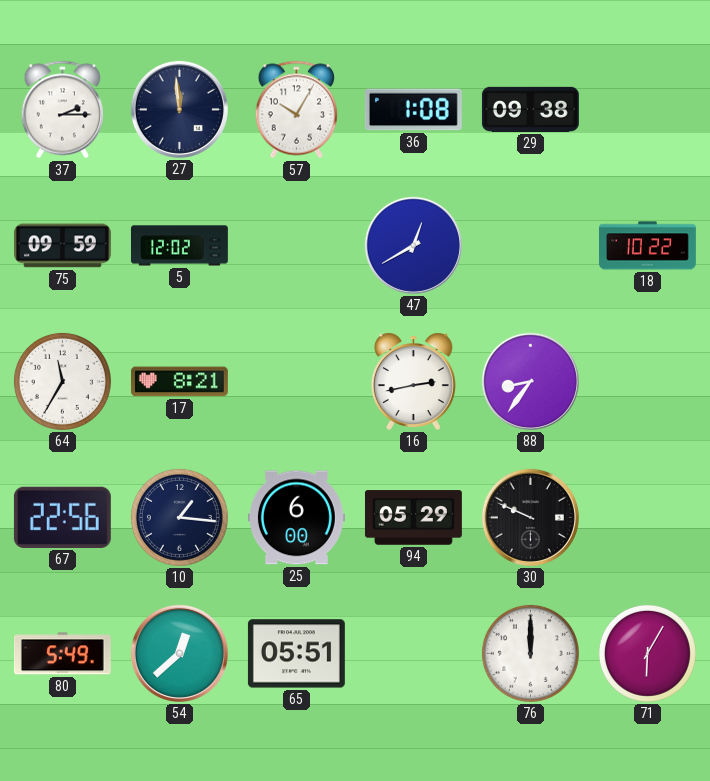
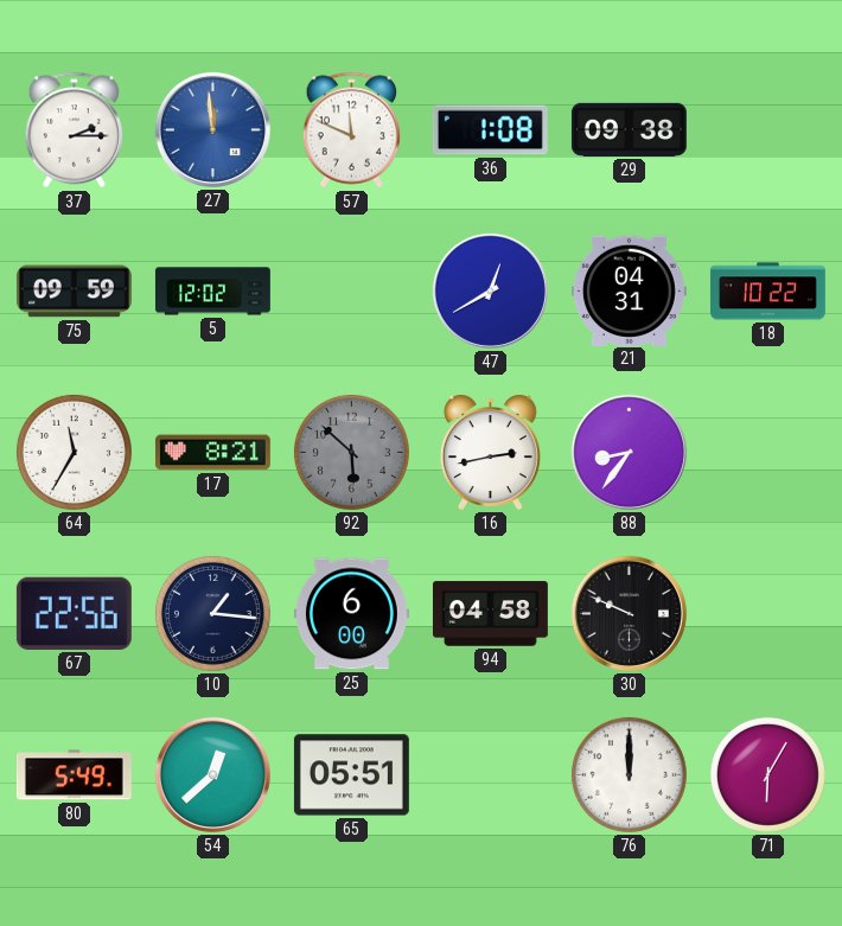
27 dial: navy -> blue (212, 129)
57: 10:05 -> 11:49 (351, 130)
21: none -> 04:31 (629, 290)
92: none -> 5:52 (351, 452)
94: 05:29 -> 04:58 (490, 614)
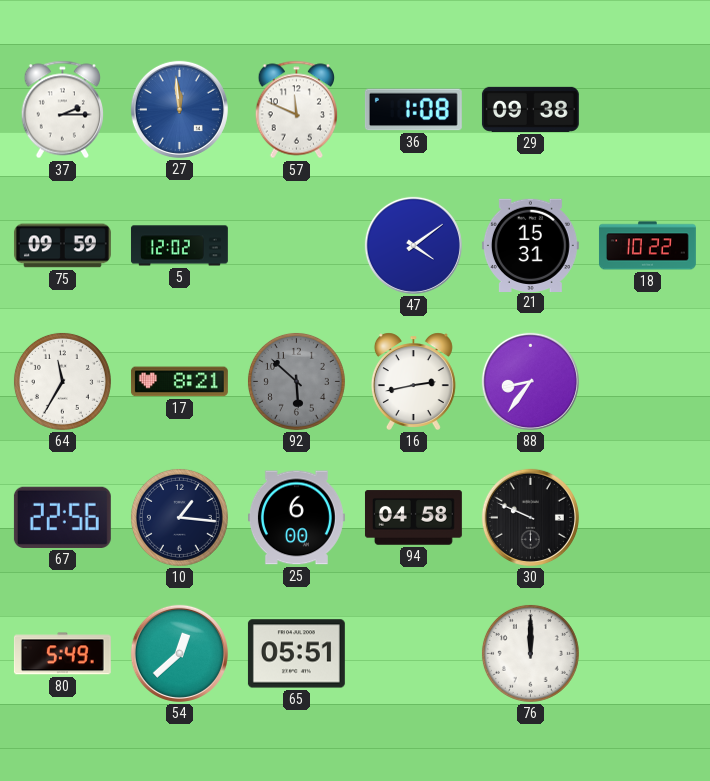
47: 12:40 -> 4:09 (413, 245)
21: 04:31 -> 15:31 (530, 245)
71: 6:05 -> none (767, 774)
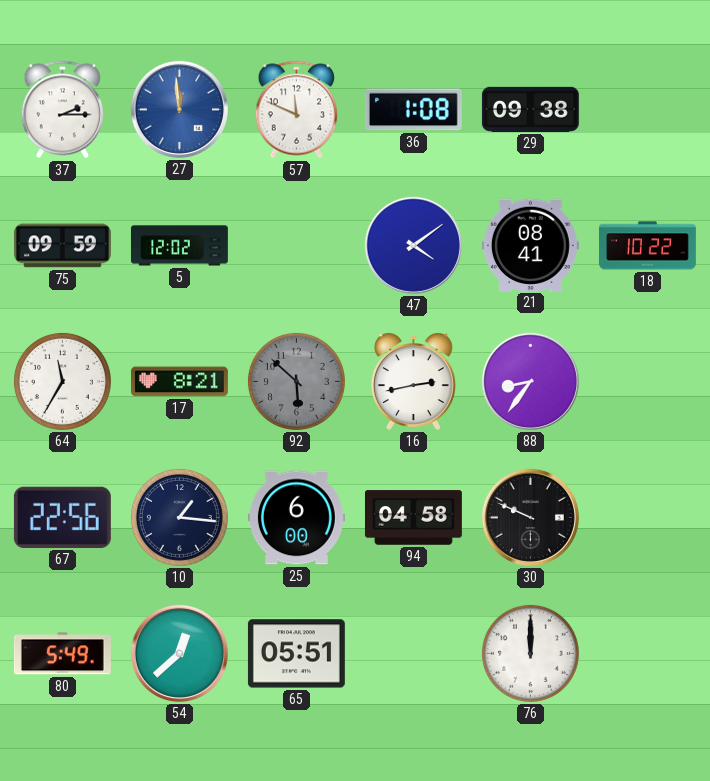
21: 15:31 -> 08:41 (530, 245)
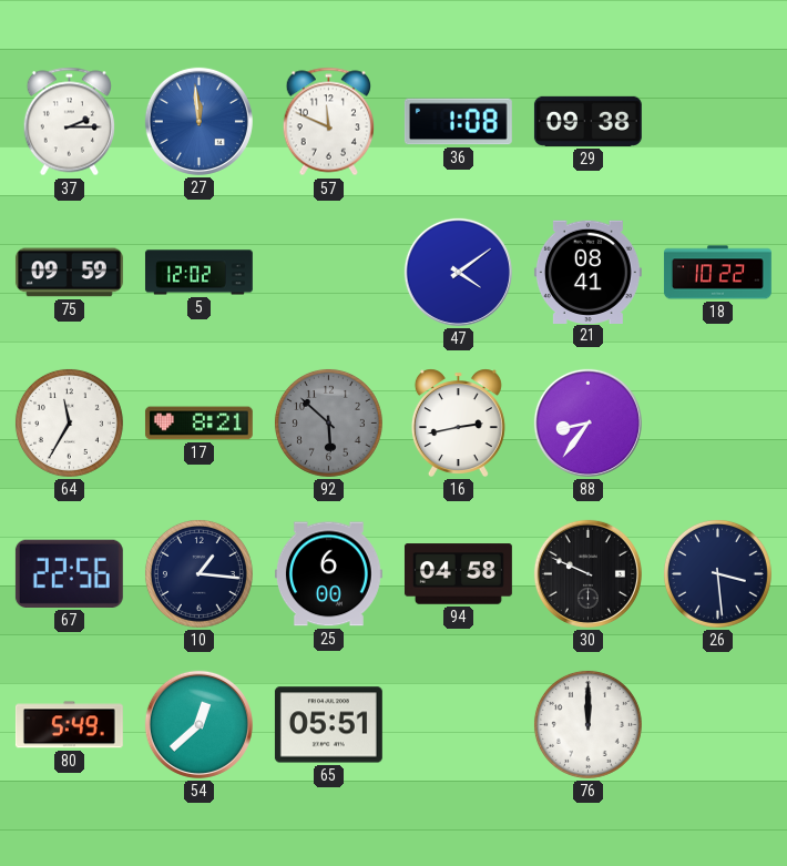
26: none -> 3:29 (717, 573)
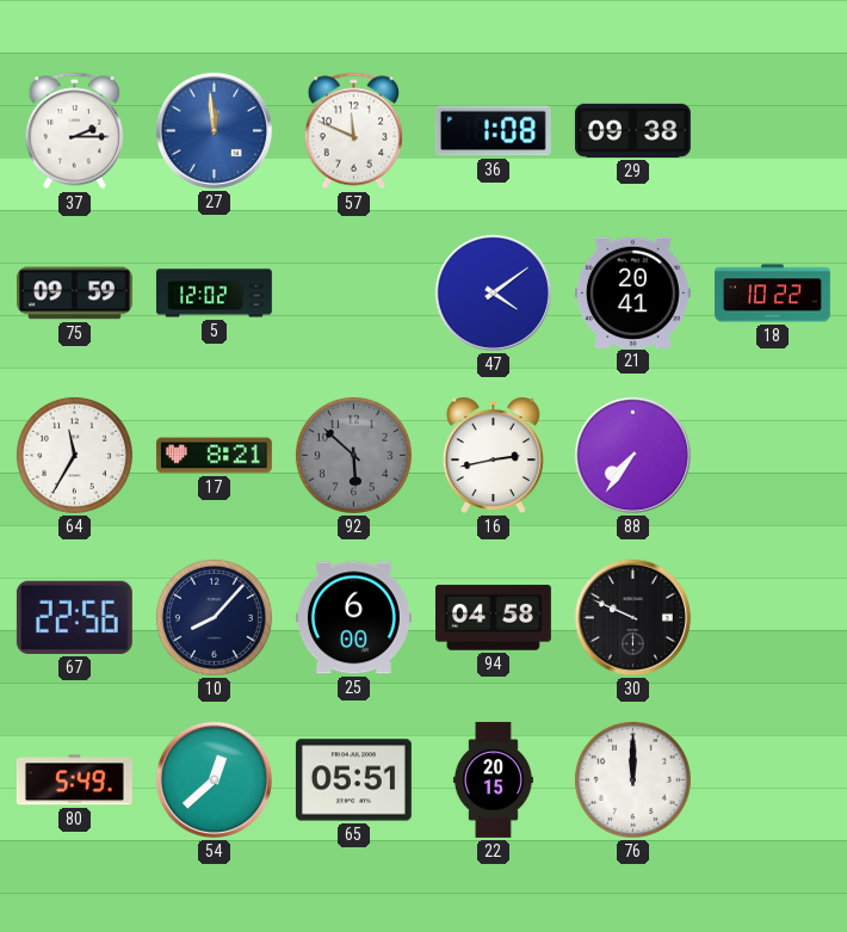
21: 08:41 -> 20:41 (632, 292)
88: 8:36 -> 7:36 (632, 455)
10: 1:16 -> 8:07 (214, 617)
26: 3:29 -> none (717, 573)
22: none -> 20:15 (493, 779)
